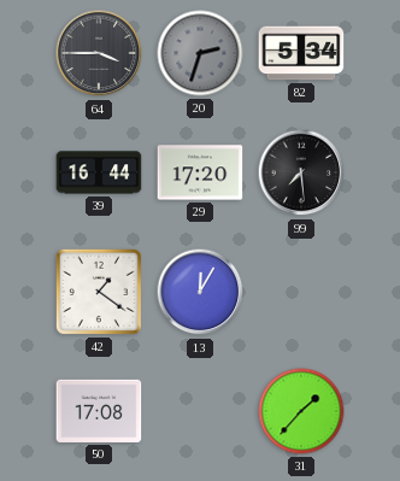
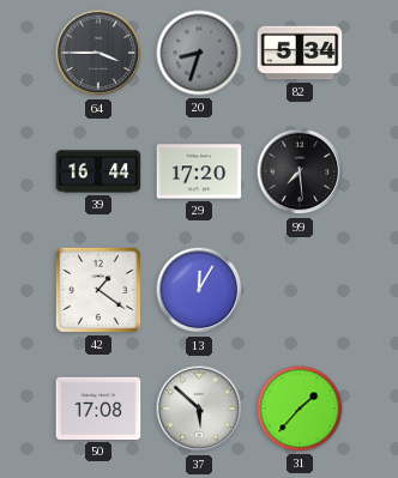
20: 2:33 -> 8:33 (199, 53)
37: none -> 5:52 (199, 409)
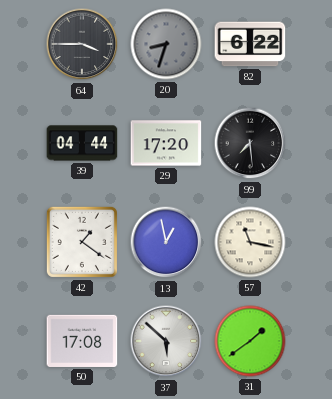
82: 5:34 -> 6:22 (250, 44)
39: 16:44 -> 04:44 (82, 143)
13: 12:05 -> 12:58 (166, 242)
57: none -> 11:17 (250, 242)
31: 1:37 -> 1:39 (250, 341)
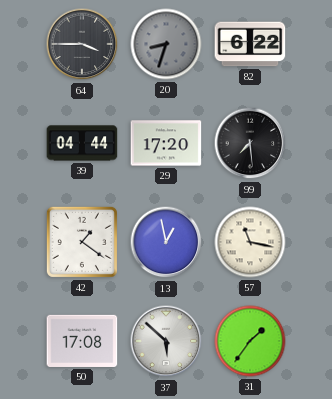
31: 1:39 -> 1:36 (250, 341)
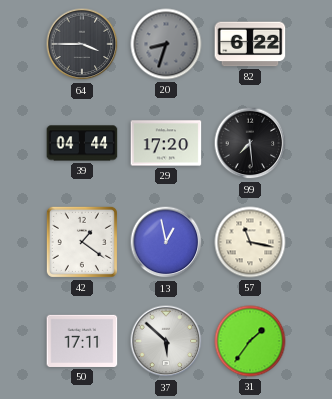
50: 17:08 -> 17:11 (82, 341)
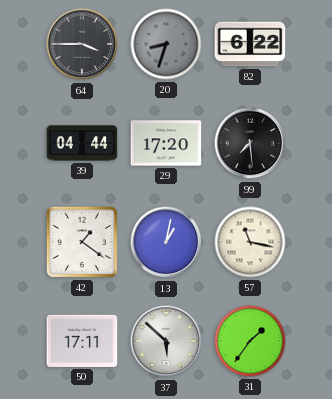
13: 12:58 -> 1:02 (166, 242)
